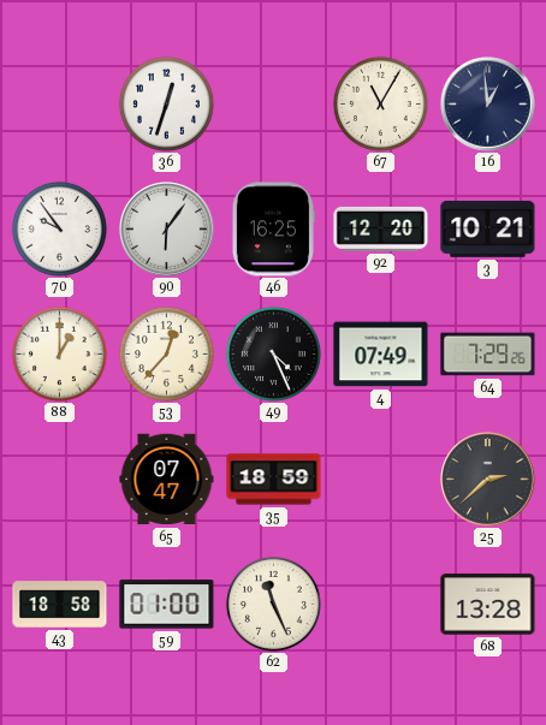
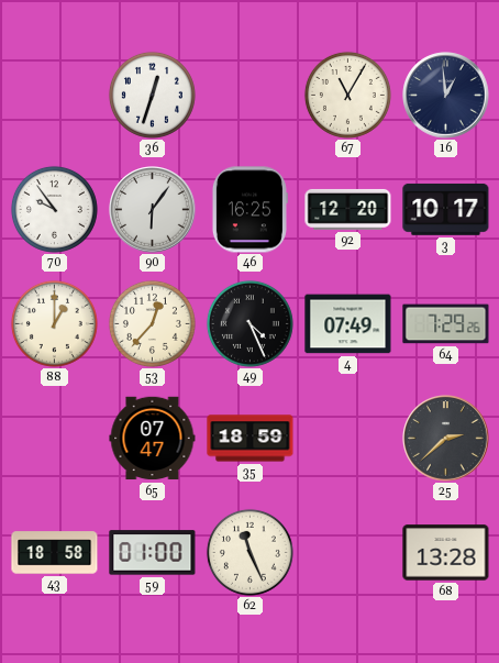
3: 10:21 -> 10:17 (446, 209)
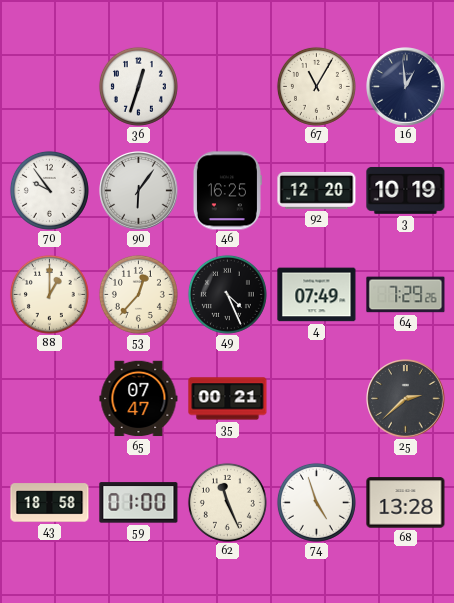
3: 10:17 -> 10:19 (406, 190)
35: 18:59 -> 00:21 (228, 399)
74: none -> 4:57 (316, 502)
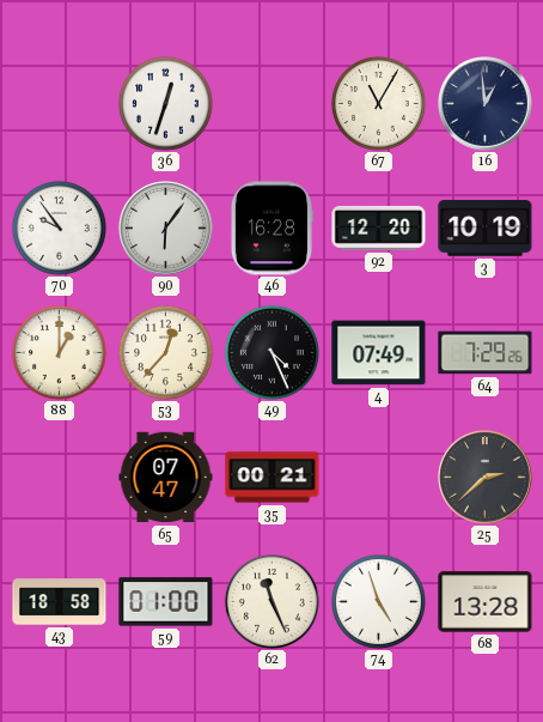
46: 16:25 -> 16:28 (271, 229)
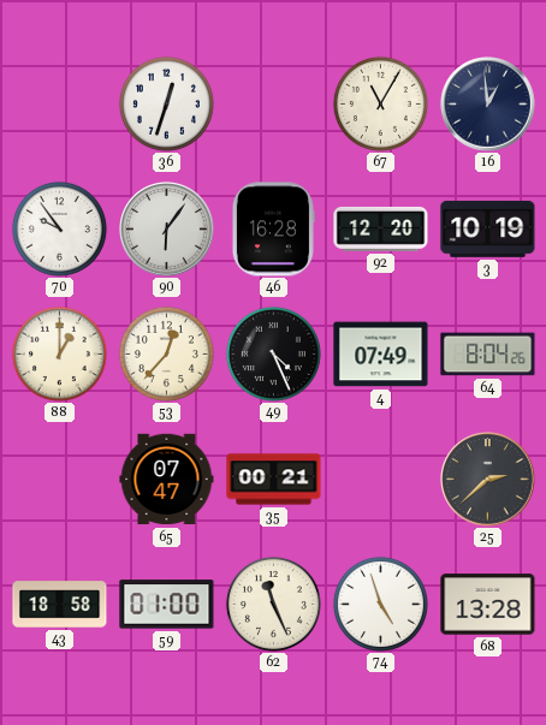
64: 7:29 -> 8:04 (488, 355)
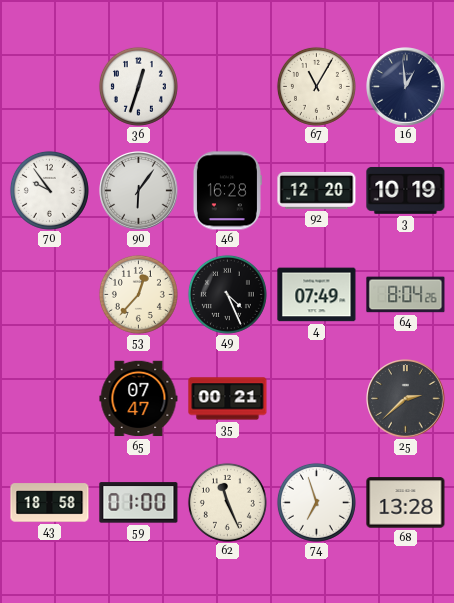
88: 1:00 -> none (59, 353)
74: 4:57 -> 6:57 (316, 502)
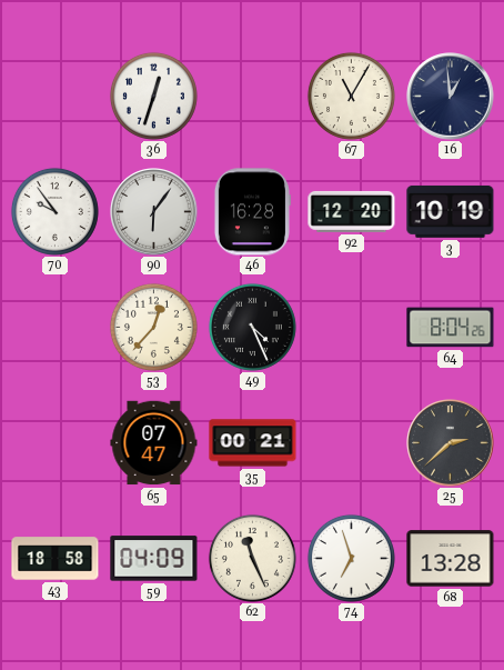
4: 07:49 -> none (317, 295)
59: 01:00 -> 04:09 (154, 559)
